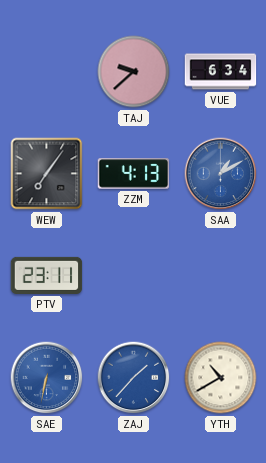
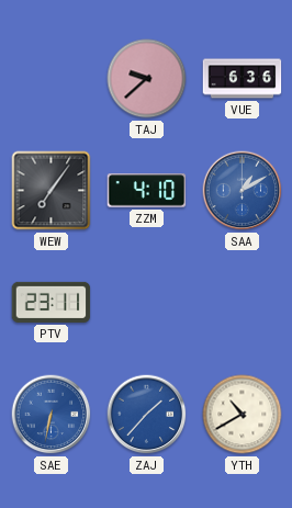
VUE: 6:34 -> 6:36 (243, 79)
ZZM: 4:13 -> 4:10 (147, 191)
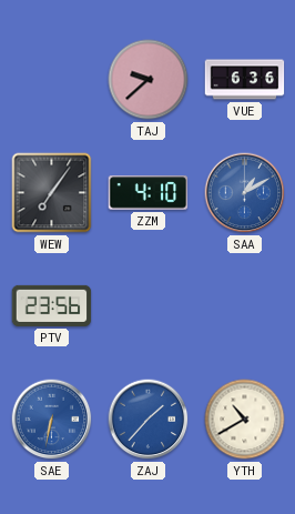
PTV: 23:11 -> 23:56 (52, 305)
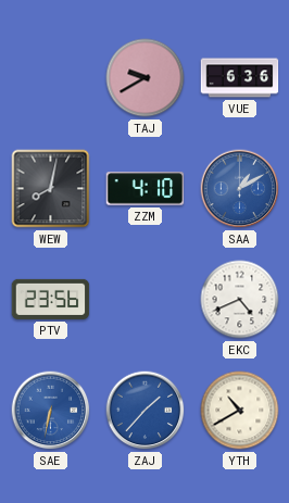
TAJ: 9:38 -> 9:40 (146, 78)
WEW: 7:06 -> 8:02 (51, 189)
EKC: none -> 4:41 (240, 300)
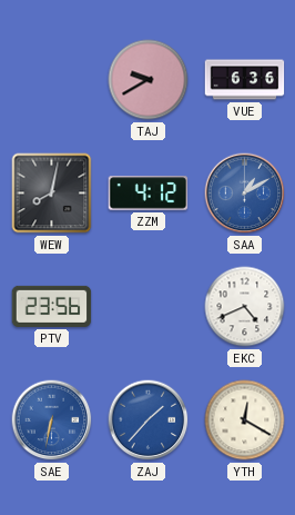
ZZM: 4:10 -> 4:12 (149, 194)
YTH: 10:40 -> 12:20 (245, 420)
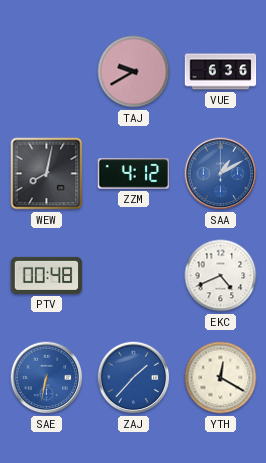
PTV: 23:56 -> 00:48 (47, 275)
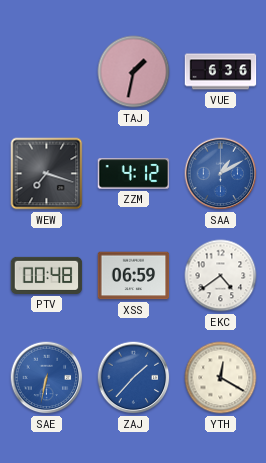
TAJ: 9:40 -> 1:32 (134, 72)
WEW: 8:02 -> 7:18 (47, 174)
XSS: none -> 06:59 (134, 276)
EKC: 4:41 -> 4:39 (221, 276)
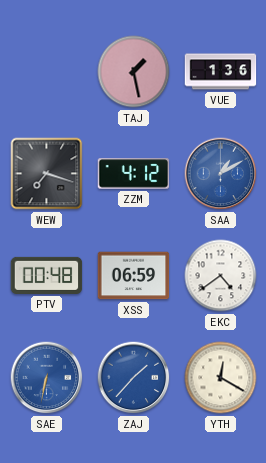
TAJ: 1:32 -> 1:28 (134, 72)
VUE: 6:36 -> 1:36 (221, 72)
